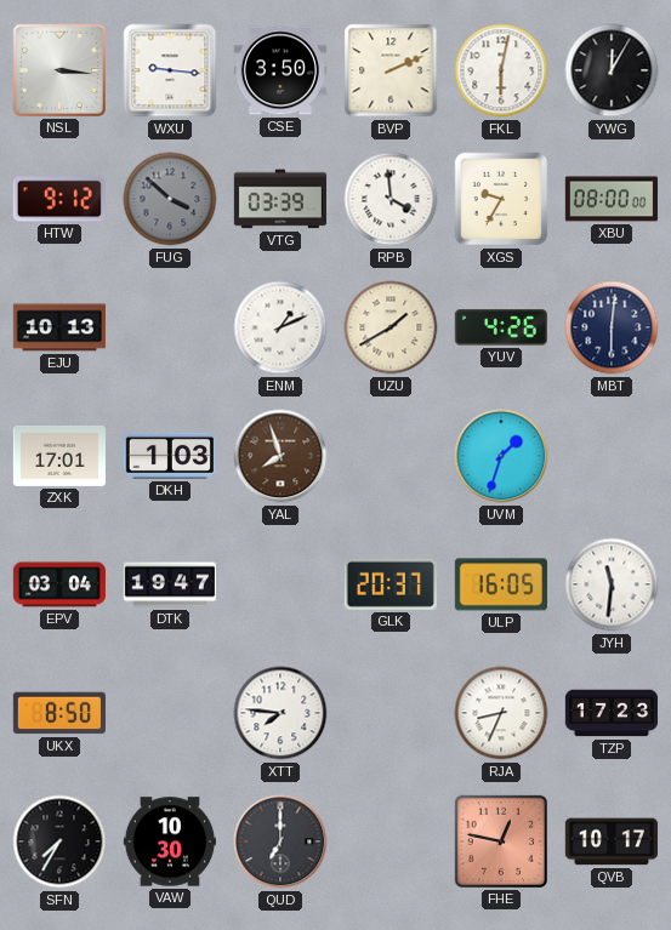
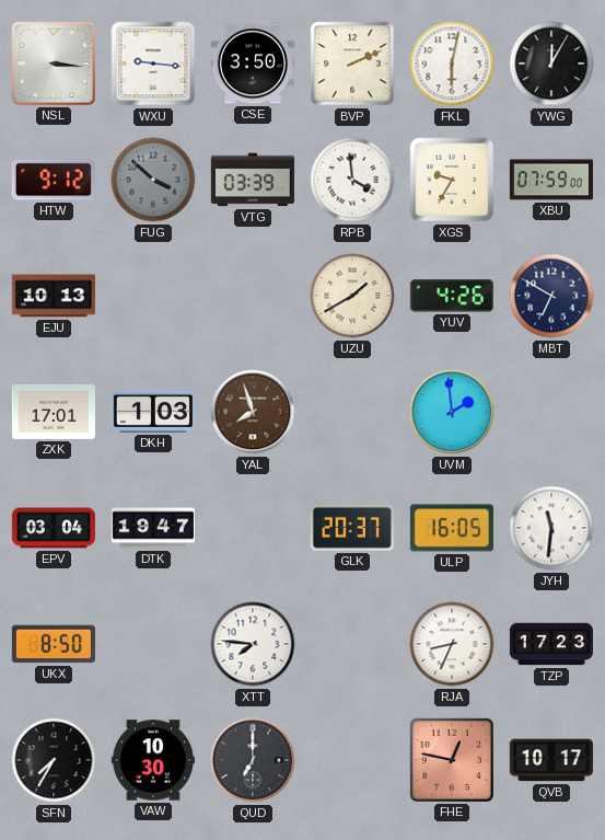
XBU: 08:00 -> 07:59 (551, 180)
ENM: 1:11 -> none (280, 327)
MBT: 6:01 -> 6:50 (551, 296)
UVM: 1:33 -> 1:59 (452, 412)
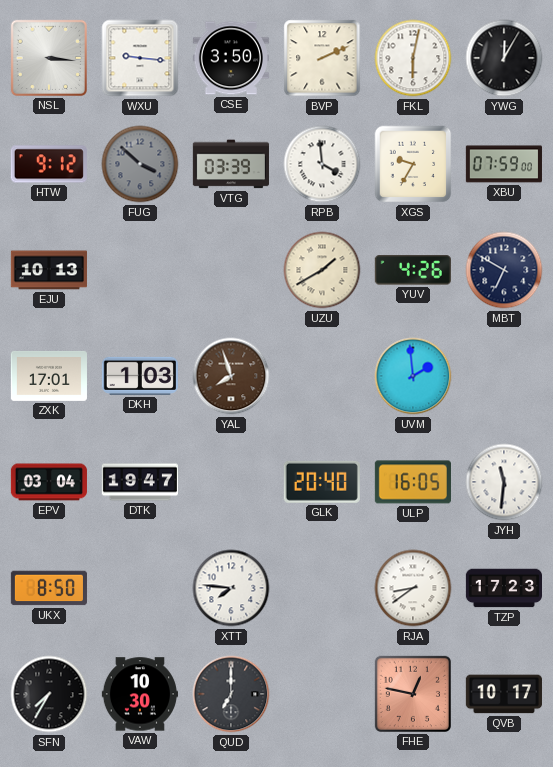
GLK: 20:37 -> 20:40 (322, 482)
RJA: 8:34 -> 8:39 (413, 588)
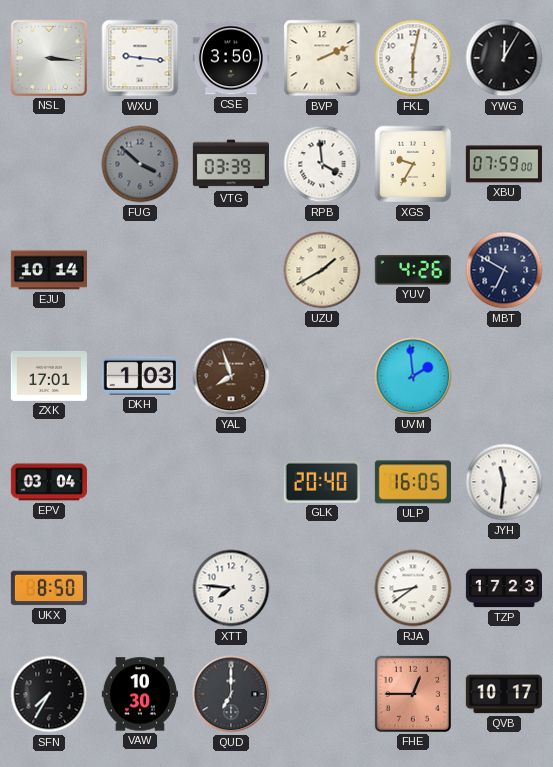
HTW: 9:12 -> none (49, 164)
EJU: 10:13 -> 10:14 (49, 270)
DTK: 19:47 -> none (140, 482)
FHE: 12:47 -> 12:45 (413, 694)
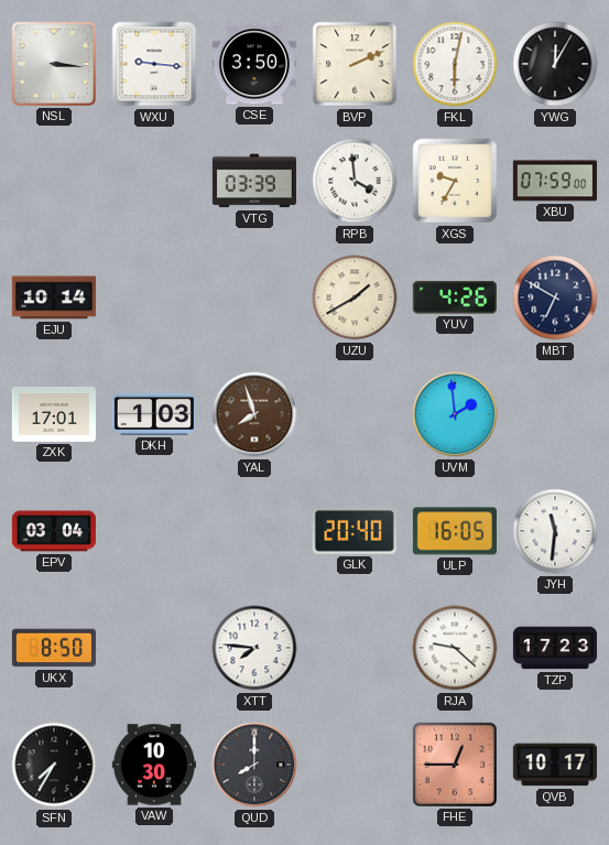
FUG: 3:52 -> none (140, 164)
RJA: 8:39 -> 9:22 (455, 648)
QUD: 7:00 -> 8:00 (254, 765)
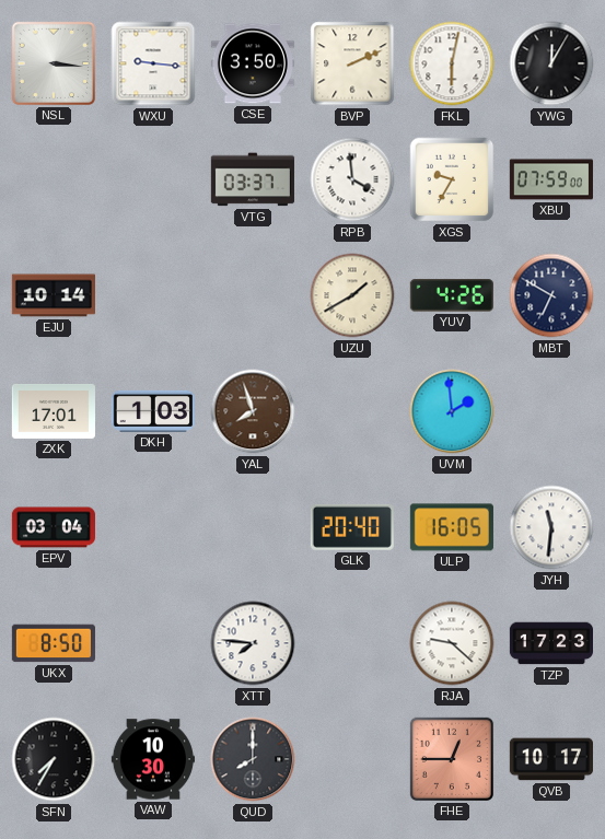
VTG: 03:39 -> 03:37 (253, 179)
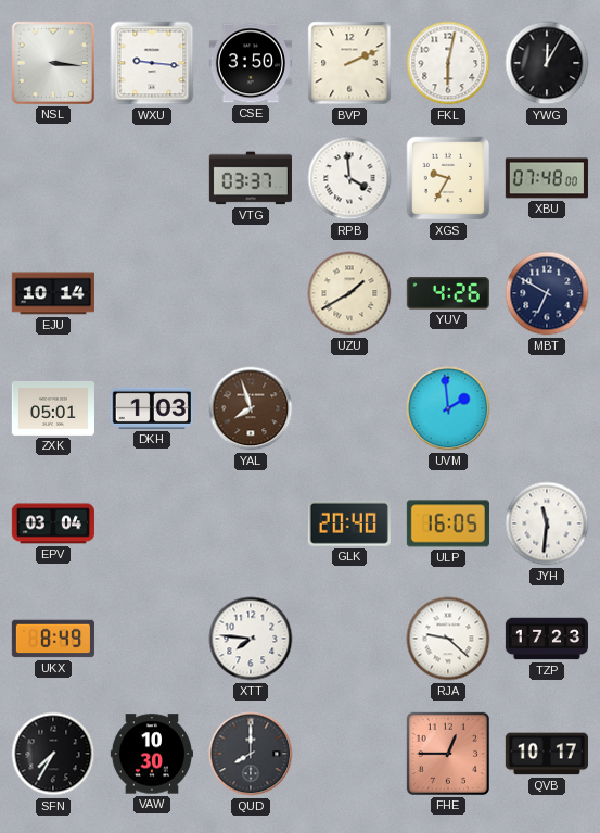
XBU: 07:59 -> 07:48 (547, 178)
ZXK: 17:01 -> 05:01 (53, 408)
UKX: 8:50 -> 8:49 (53, 639)
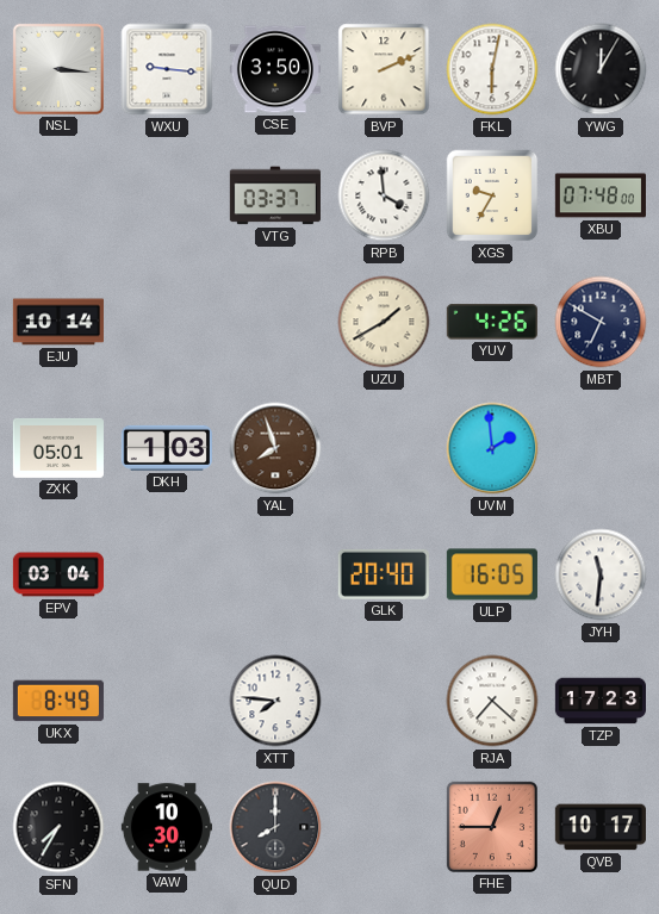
RJA: 9:22 -> 7:22 (492, 701)
